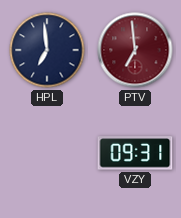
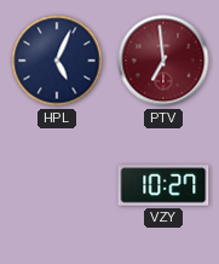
HPL: 6:59 -> 5:04 (57, 61)
VZY: 09:31 -> 10:27 (163, 185)
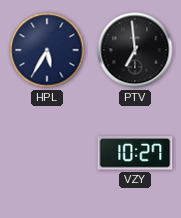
HPL: 5:04 -> 5:35 (47, 50)
PTV dial: burgundy -> black (135, 50)
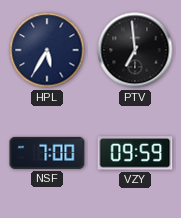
NSF: none -> 7:00 (47, 153)
VZY: 10:27 -> 09:59 (135, 153)
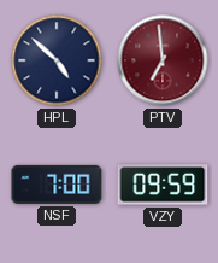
HPL: 5:35 -> 4:52 (57, 60)
PTV dial: black -> burgundy (163, 60)
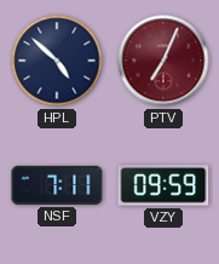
PTV: 6:59 -> 7:04 (163, 61)
NSF: 7:00 -> 7:11 (57, 185)
